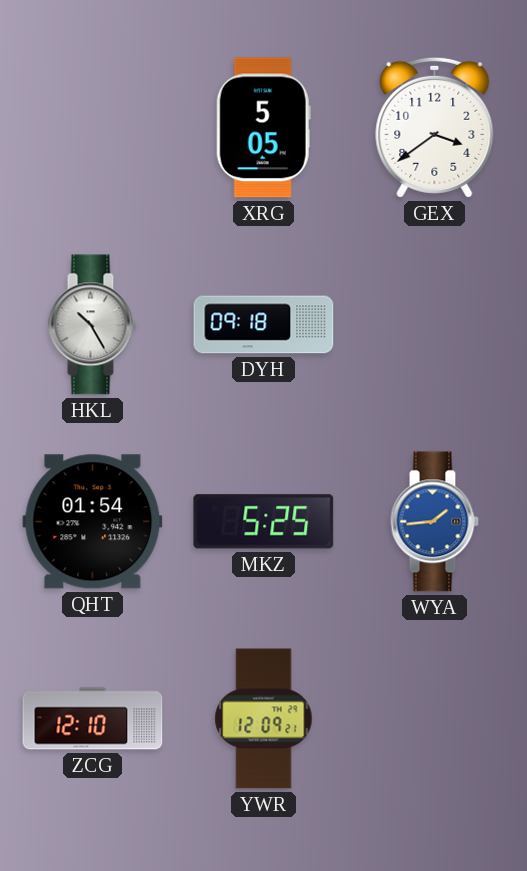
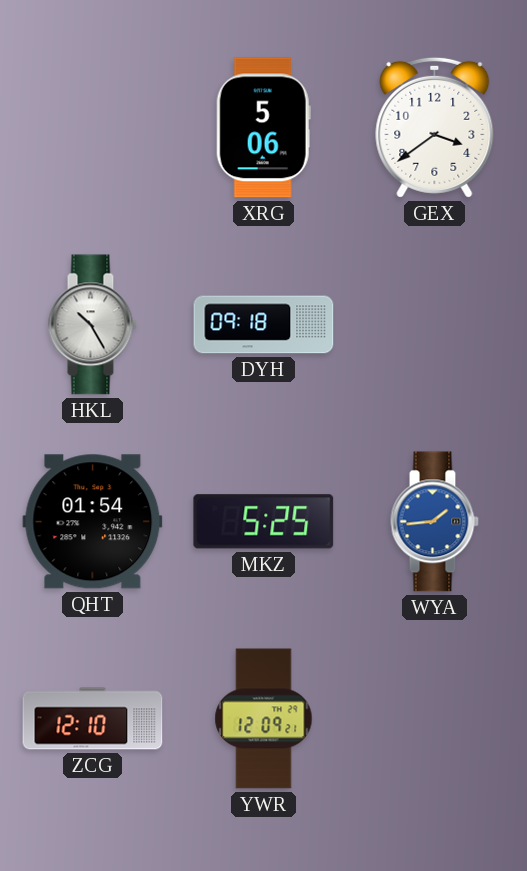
XRG: 5:05 -> 5:06 (263, 128)
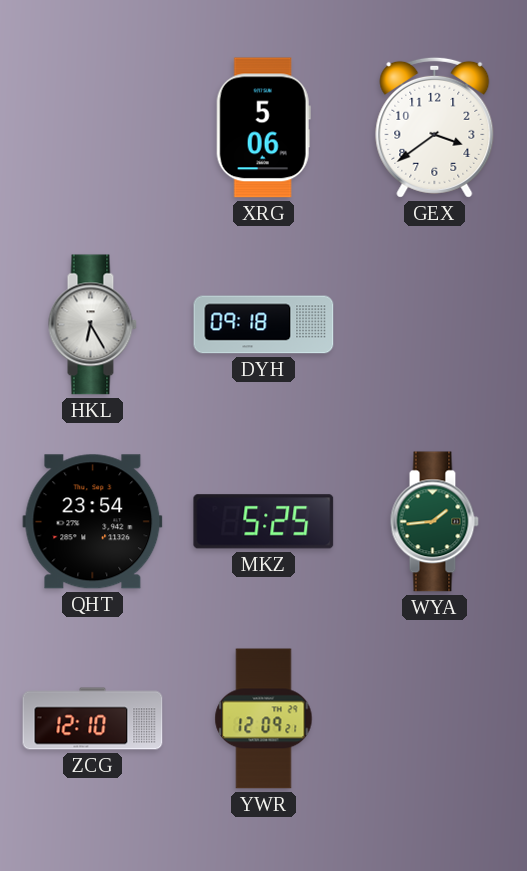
HKL: 10:25 -> 6:25 (92, 325)
QHT: 01:54 -> 23:54 (93, 522)
WYA dial: blue -> green (434, 522)
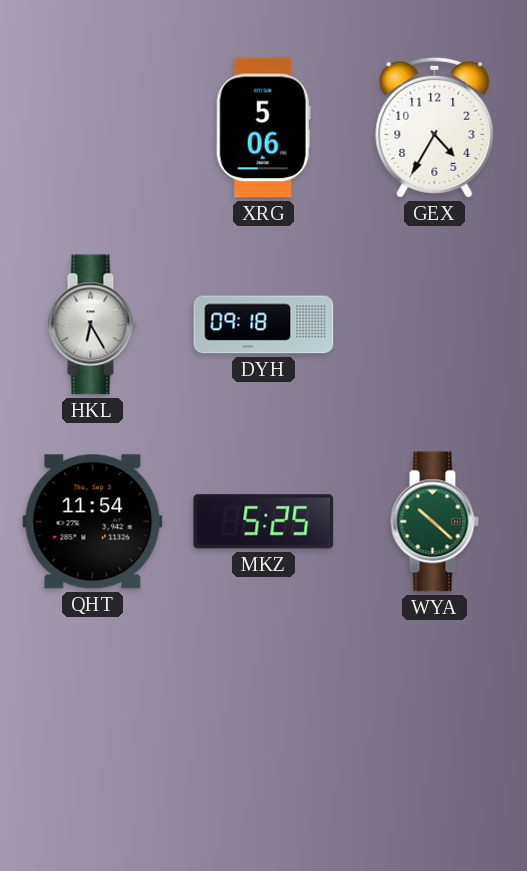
GEX: 3:39 -> 4:35 (435, 127)
QHT: 23:54 -> 11:54 (93, 522)
WYA: 1:44 -> 10:22 (434, 522)
ZCG: 12:10 -> none (93, 719)
YWR: 12:09 -> none (264, 719)
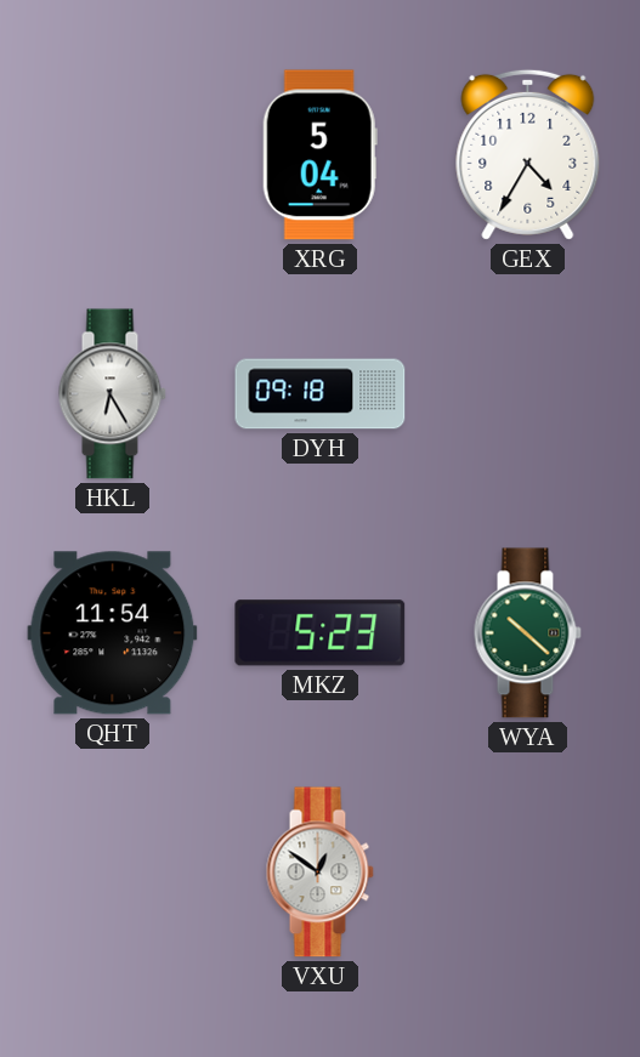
XRG: 5:06 -> 5:04 (319, 155)
MKZ: 5:25 -> 5:23 (321, 633)
VXU: none -> 12:51 (319, 873)
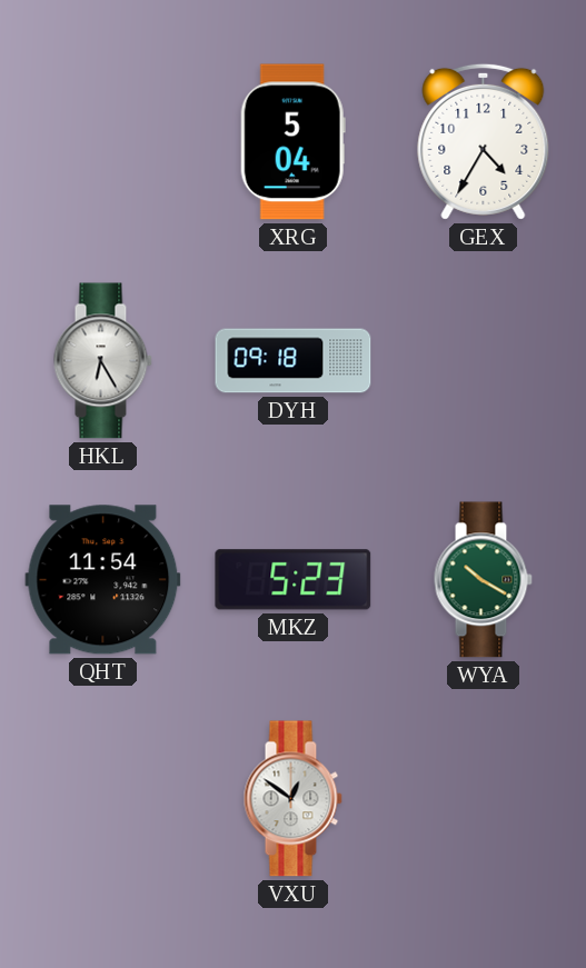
WYA: 10:22 -> 10:20 (483, 580)
